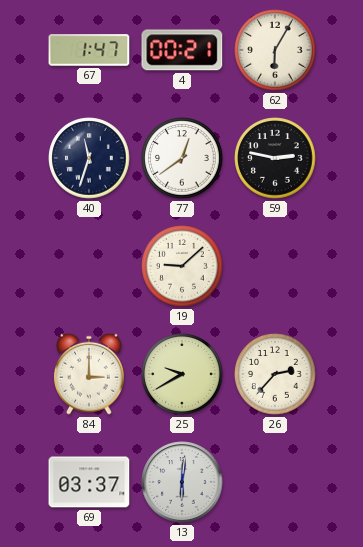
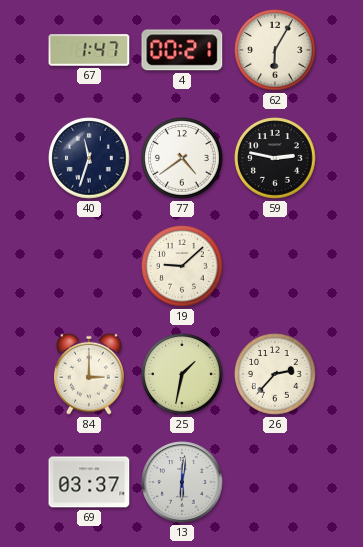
77: 12:39 -> 4:39 (182, 158)
25: 9:40 -> 1:32 (182, 374)
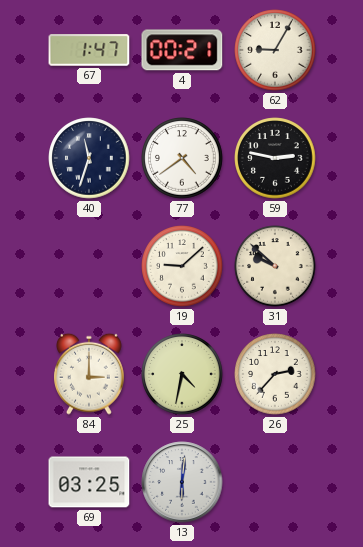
62: 6:05 -> 9:05 (275, 50)
31: none -> 9:52 (275, 266)
25: 1:32 -> 4:32 (182, 374)
69: 03:37 -> 03:25 (89, 482)
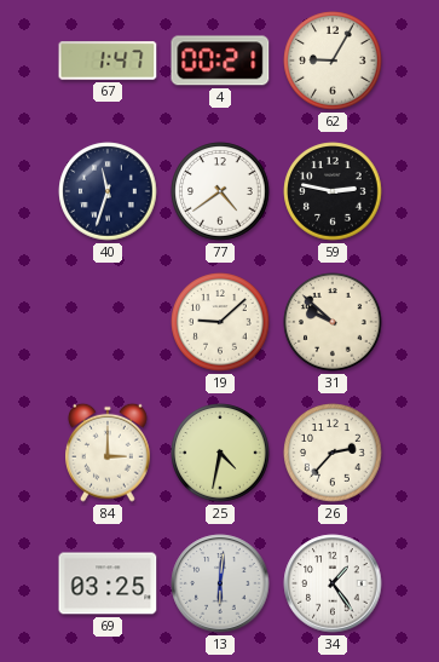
34: none -> 1:24 (333, 583)
